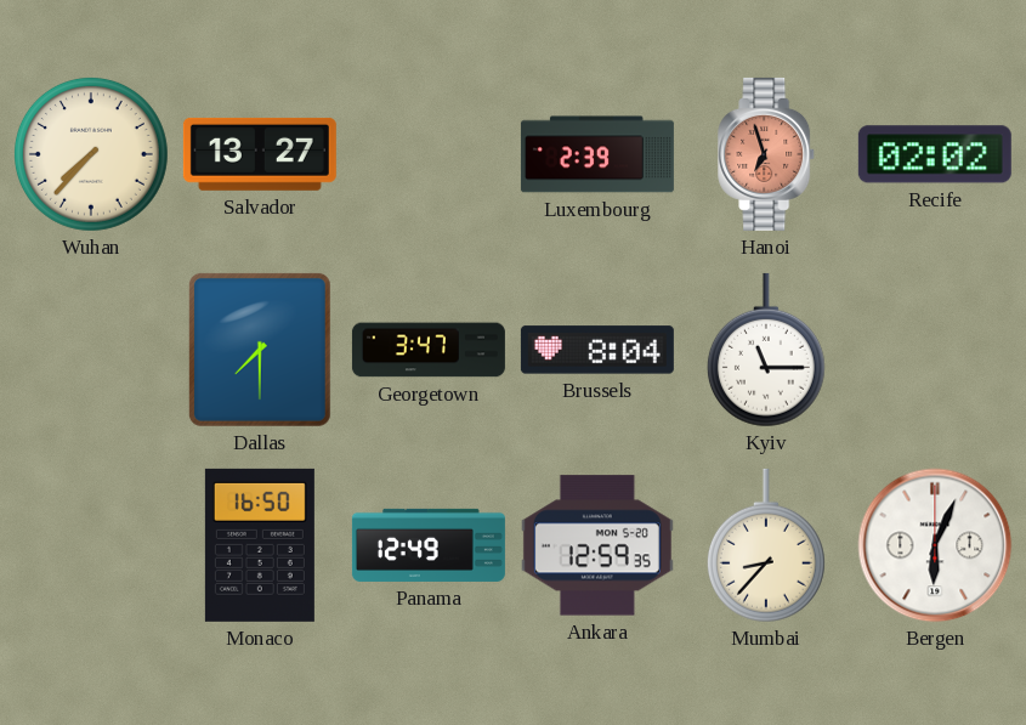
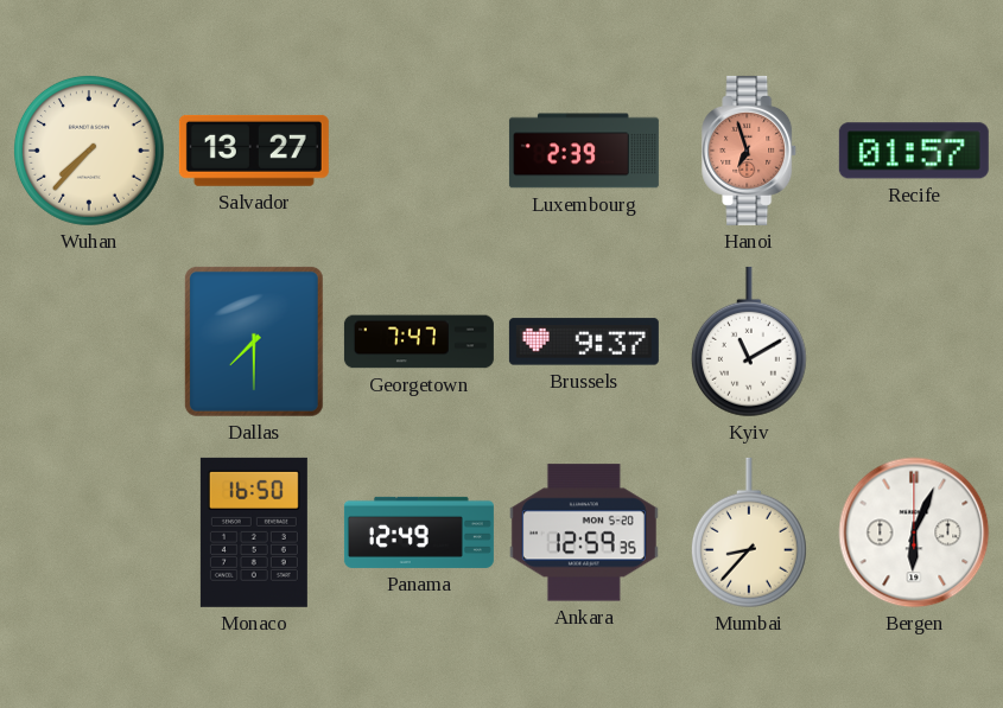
Recife: 02:02 -> 01:57 (914, 151)
Georgetown: 3:47 -> 7:47 (419, 342)
Brussels: 8:04 -> 9:37 (584, 342)
Kyiv: 11:15 -> 11:10 (749, 342)
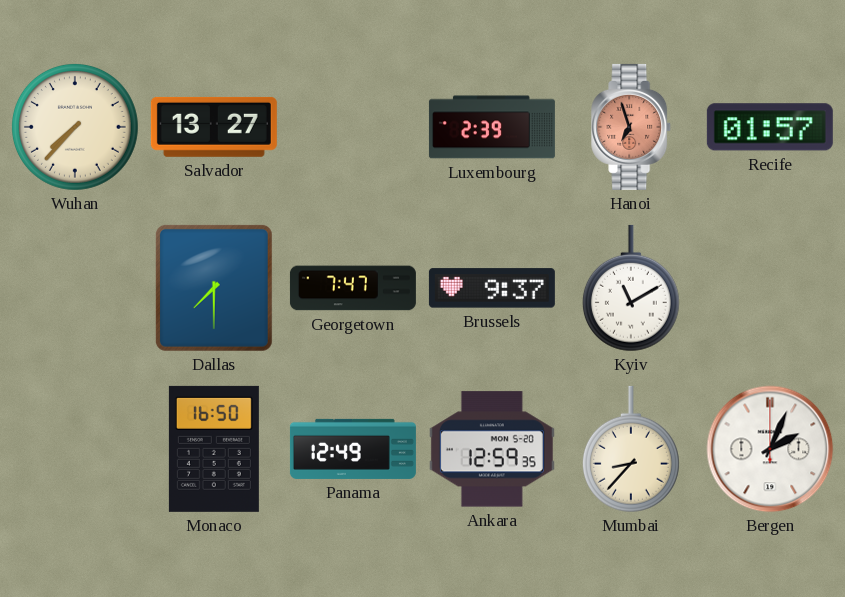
Bergen: 6:04 -> 2:04 (770, 449)
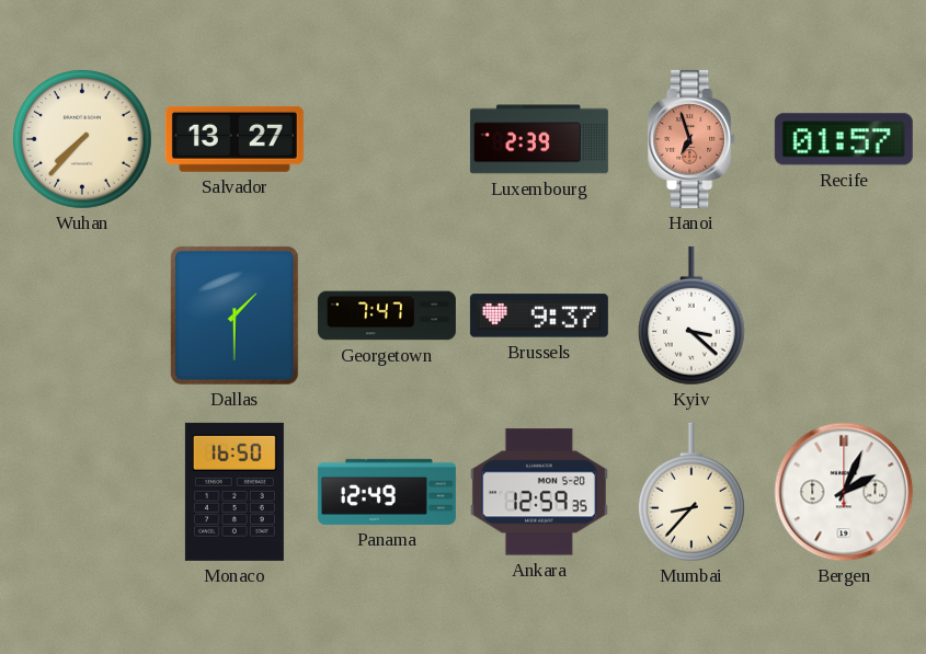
Dallas: 7:30 -> 1:30 (235, 315)
Kyiv: 11:10 -> 3:22 (691, 315)
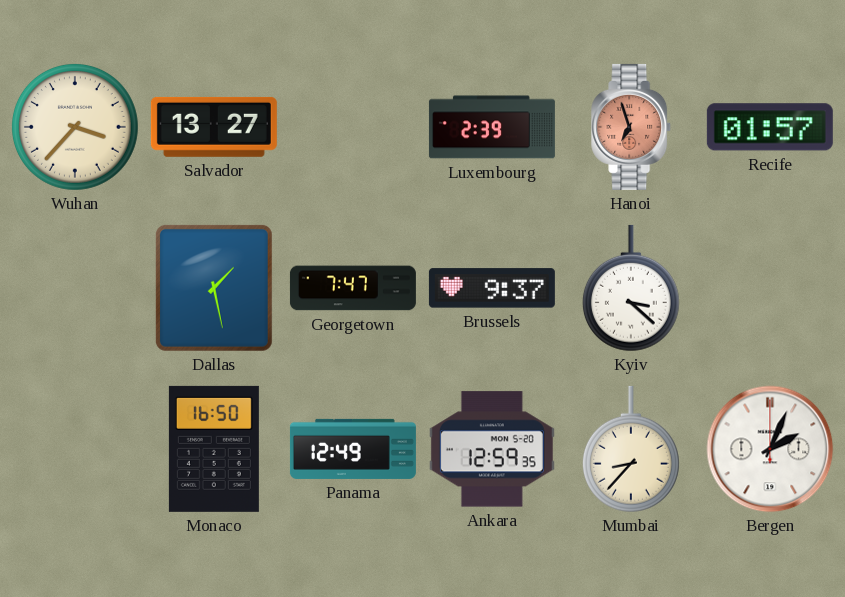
Wuhan: 7:37 -> 3:37 (75, 127)
Dallas: 1:30 -> 1:28 (214, 288)
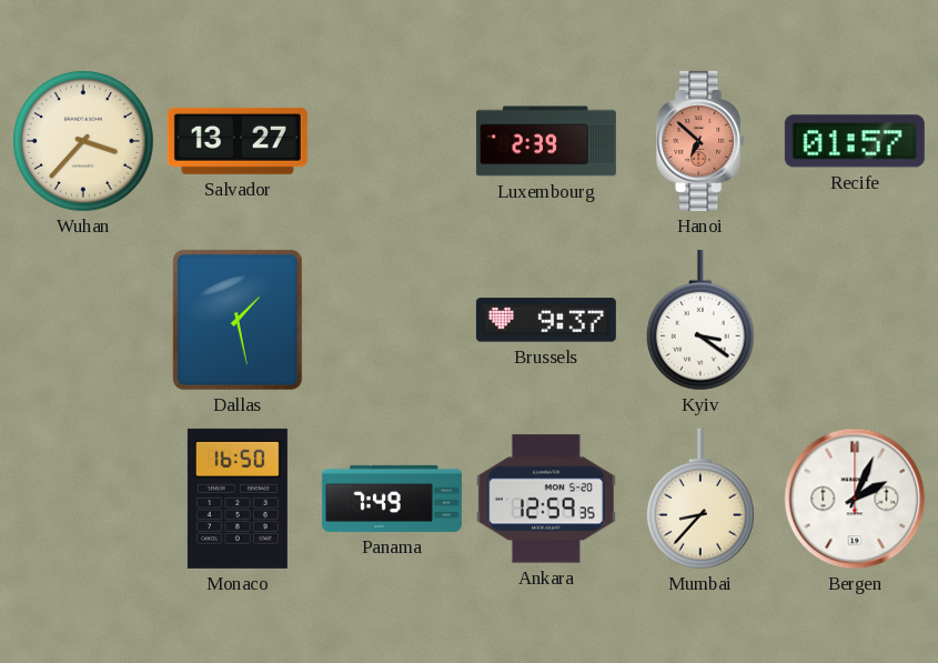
Hanoi: 6:57 -> 6:52 (702, 141)
Georgetown: 7:47 -> none (353, 288)
Kyiv: 3:22 -> 3:21 (700, 320)
Panama: 12:49 -> 7:49 (392, 499)
